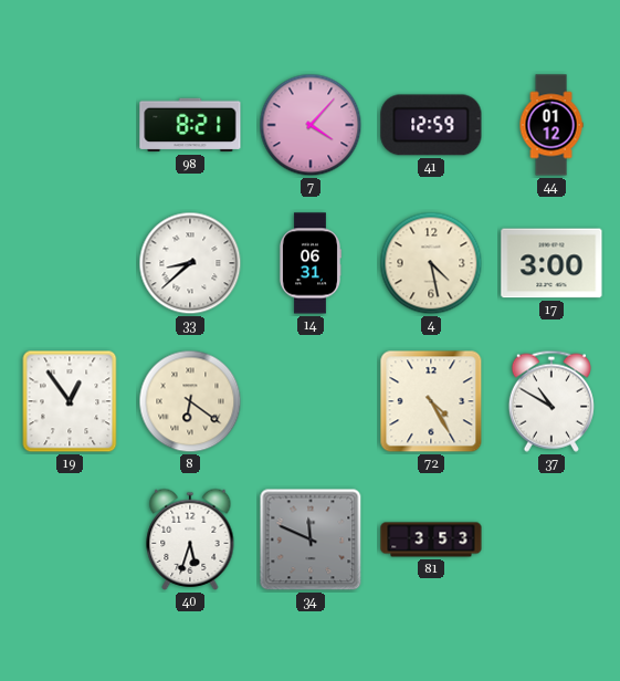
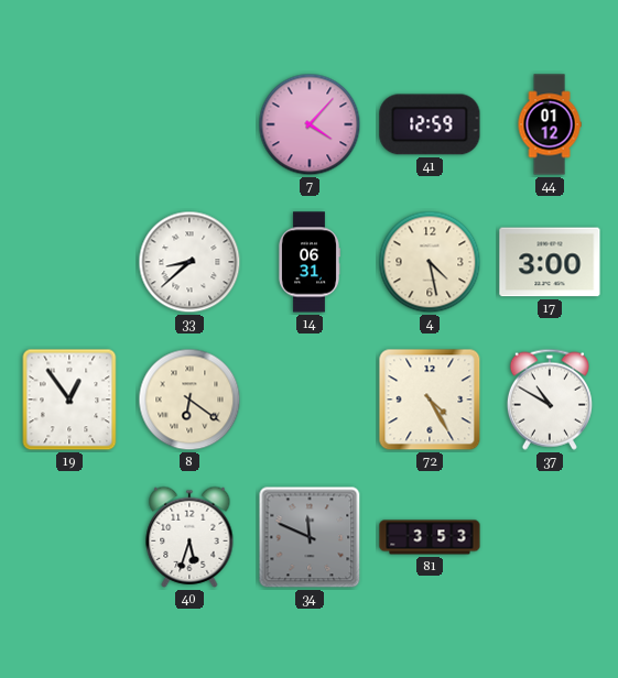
98: 8:21 -> none (190, 125)
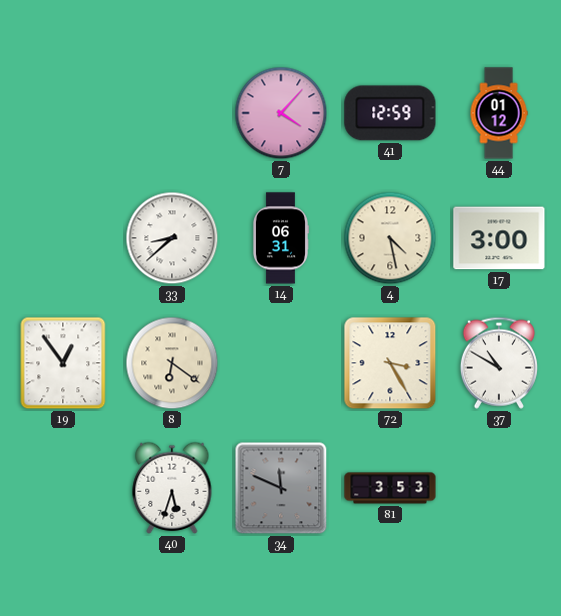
72: 4:25 -> 3:25 (390, 363)
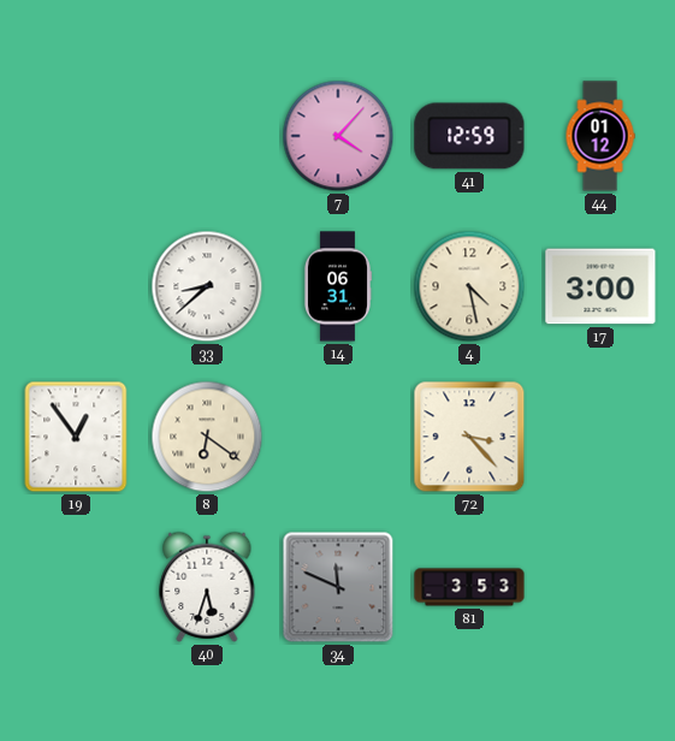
72: 3:25 -> 3:23 (469, 437)
37: 10:50 -> none (499, 363)
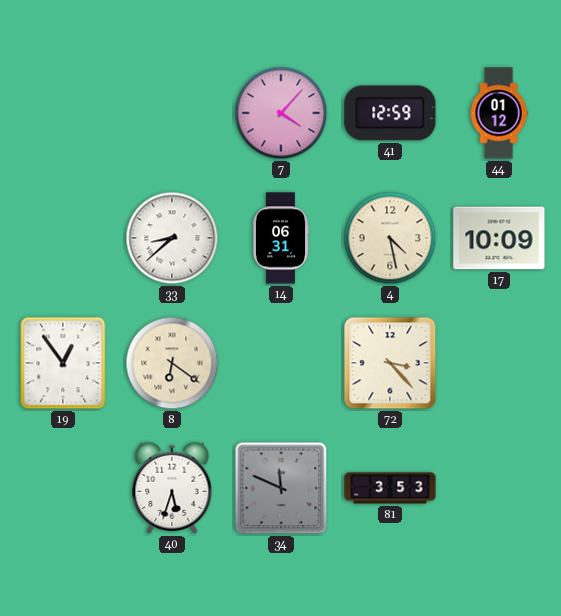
17: 3:00 -> 10:09 (499, 238)
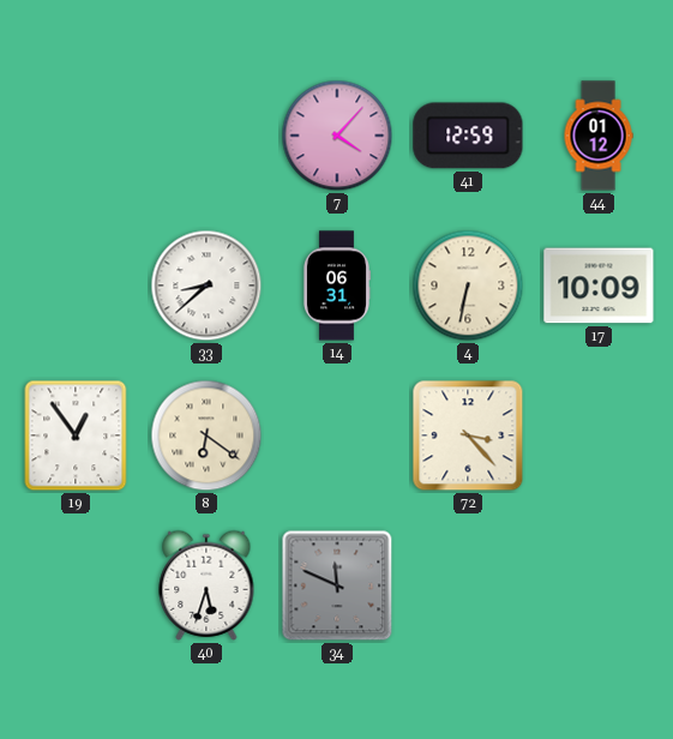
4: 4:28 -> 6:32 (468, 286)
81: 3:53 -> none (390, 488)
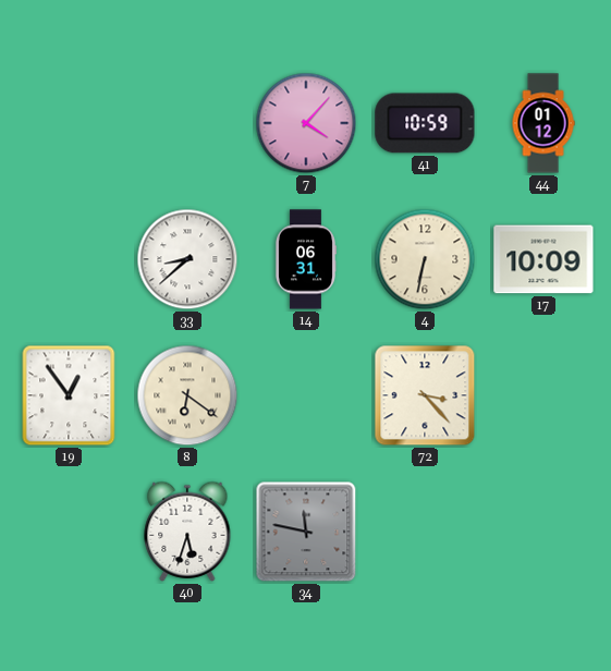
41: 12:59 -> 10:59 (425, 123)
34: 11:49 -> 11:47 (306, 532)
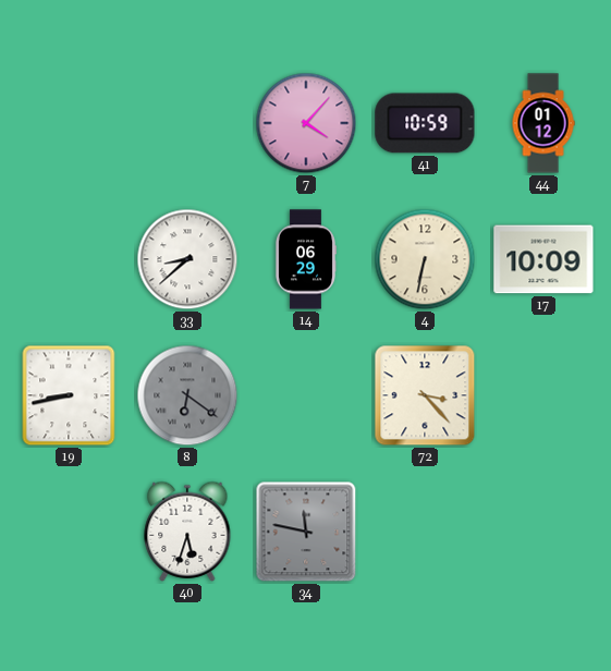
14: 06:31 -> 06:29 (305, 259)
19: 12:54 -> 8:43 (69, 395)
8 dial: cream -> grey (187, 395)
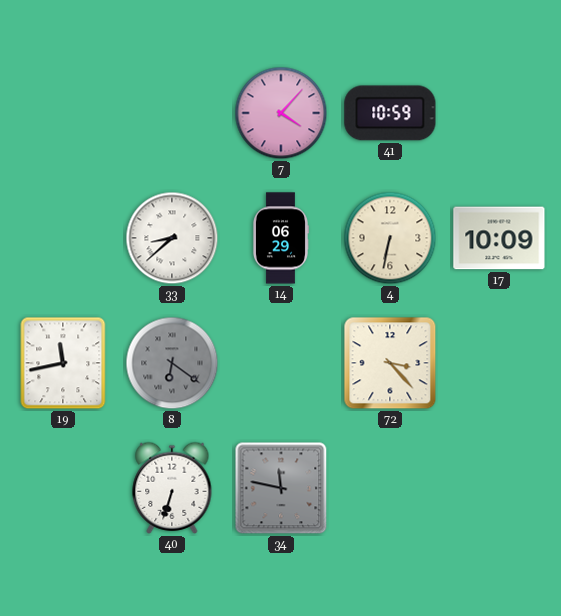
44: 01:12 -> none (543, 123)
19: 8:43 -> 11:43 (63, 363)
40: 5:33 -> 6:33 (172, 488)
